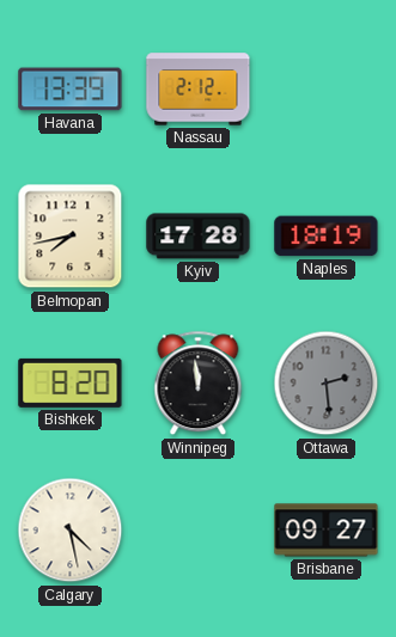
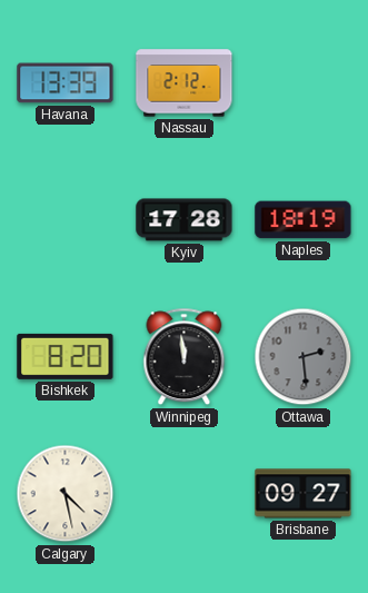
Belmopan: 7:43 -> none (71, 237)
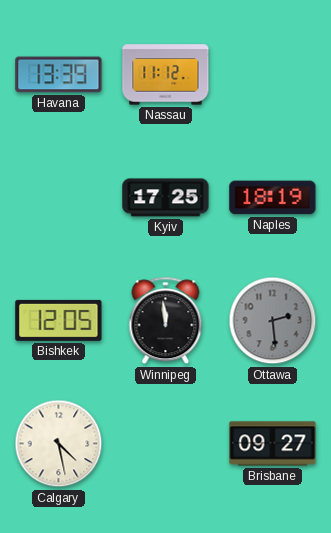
Nassau: 2:12 -> 11:12 (166, 75)
Kyiv: 17:28 -> 17:25 (166, 198)
Bishkek: 8:20 -> 12:05 (59, 320)
